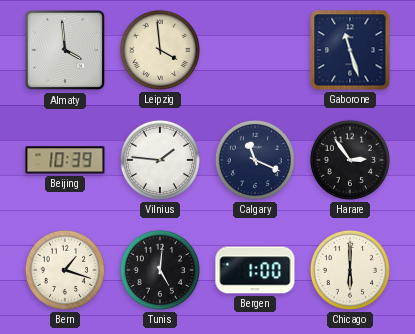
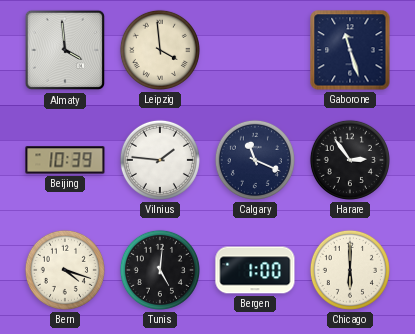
Bern: 1:18 -> 4:18 (65, 270)
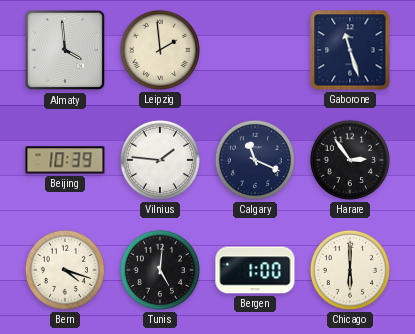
Leipzig: 3:59 -> 1:59 (160, 50)
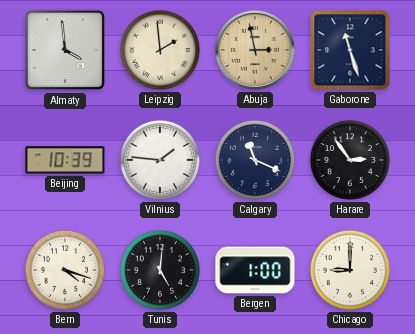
Abuja: none -> 2:58 (256, 51)
Chicago: 6:00 -> 9:00 (350, 270)
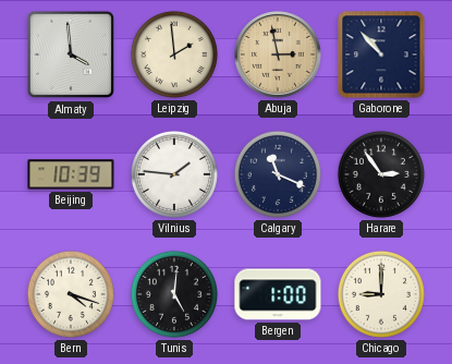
Gaborone: 11:27 -> 10:53 (381, 54)
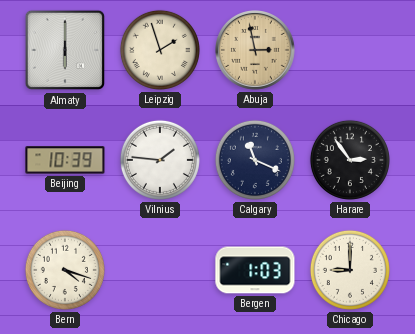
Almaty: 3:59 -> 6:00 (65, 50)
Leipzig: 1:59 -> 1:57 (160, 50)
Gaborone: 10:53 -> none (381, 54)
Tunis: 5:01 -> none (174, 294)
Bergen: 1:00 -> 1:03 (255, 270)
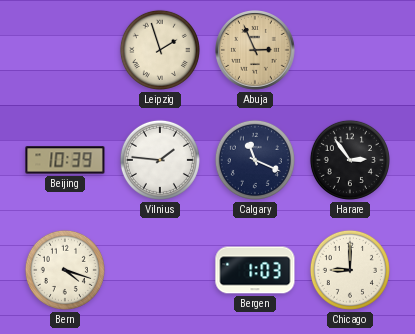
Almaty: 6:00 -> none (65, 50)
Abuja: 2:58 -> 2:56 (256, 51)
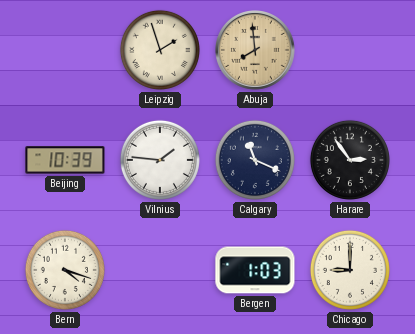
Abuja: 2:56 -> 7:59 (256, 51)
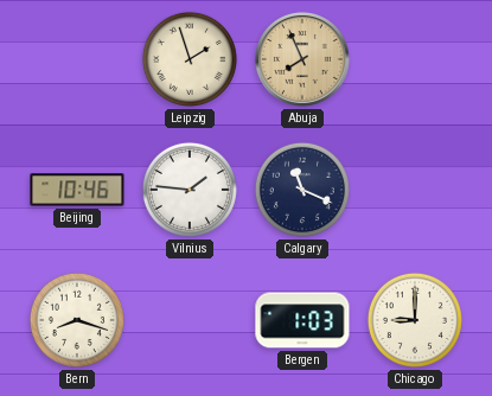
Abuja: 7:59 -> 7:56 (303, 60)
Beijing: 10:39 -> 10:46 (77, 190)
Harare: 2:54 -> none (350, 160)
Bern: 4:18 -> 8:18 (77, 320)
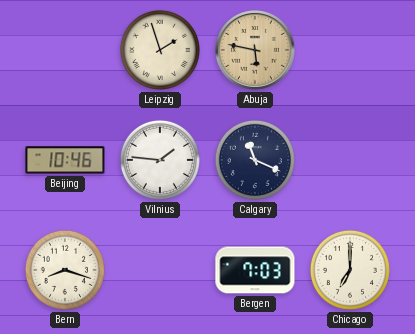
Abuja: 7:56 -> 5:47 (256, 51)
Bergen: 1:03 -> 7:03 (255, 270)
Chicago: 9:00 -> 7:00 (350, 270)
